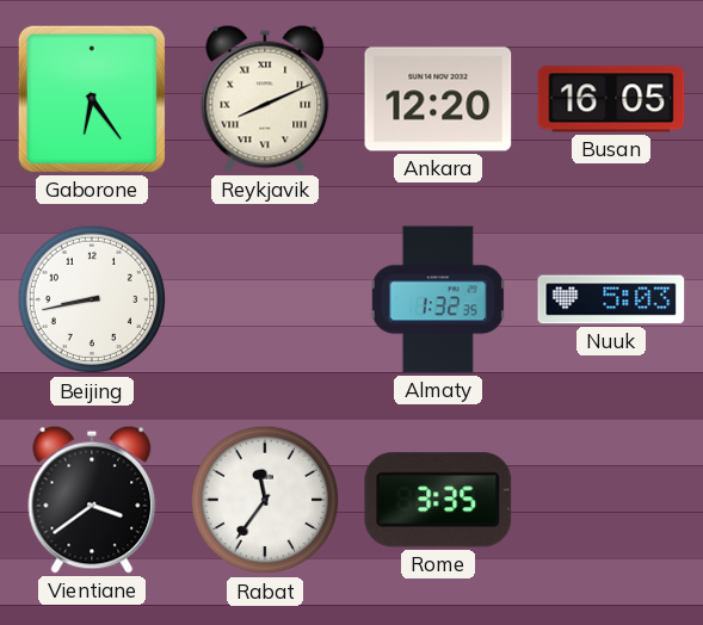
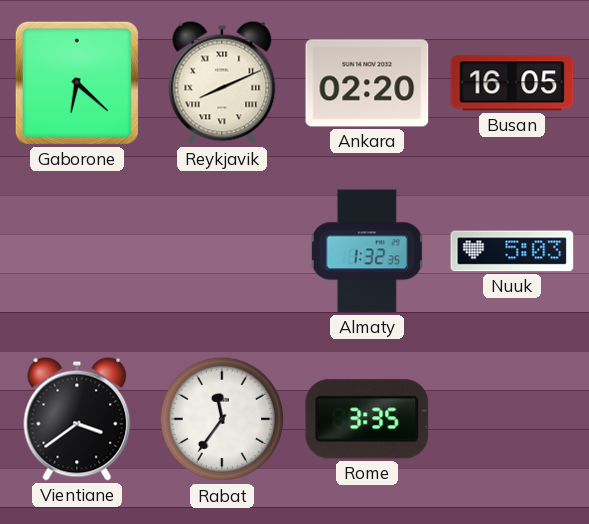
Gaborone: 6:24 -> 6:22 (77, 83)
Ankara: 12:20 -> 02:20 (367, 83)
Beijing: 8:43 -> none (92, 299)
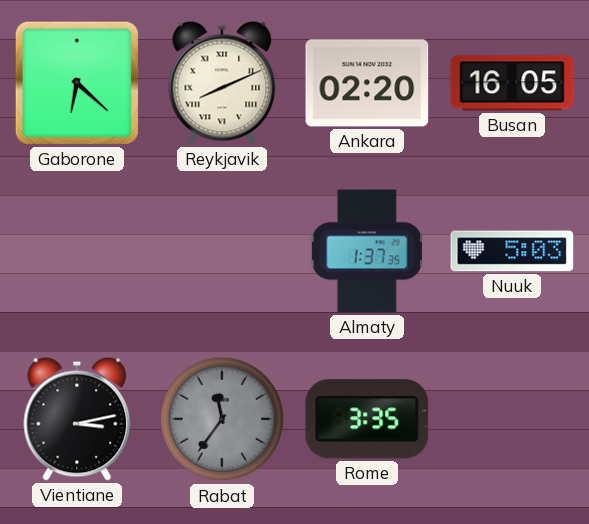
Almaty: 1:32 -> 1:37 (367, 251)
Vientiane: 3:39 -> 3:13 (77, 419)
Rabat dial: white -> grey (222, 419)
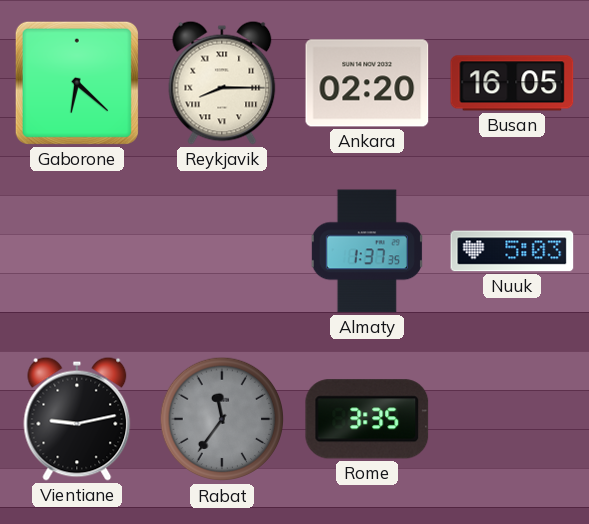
Reykjavik: 8:11 -> 8:15 (222, 83)
Vientiane: 3:13 -> 9:13 (77, 419)
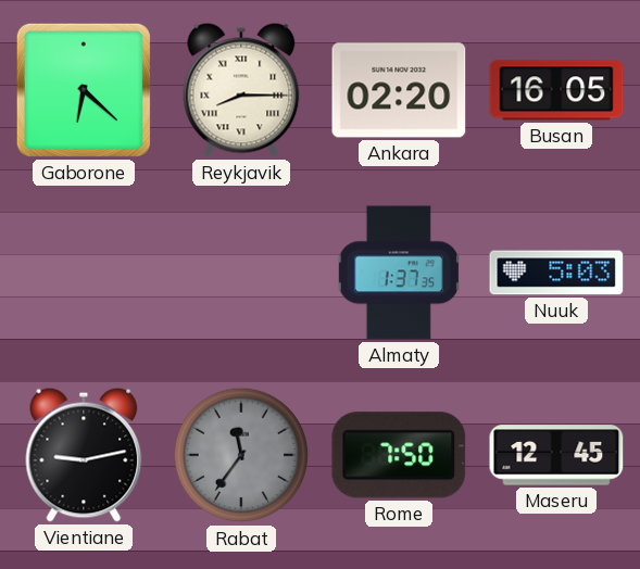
Rome: 3:35 -> 7:50 (399, 455)
Maseru: none -> 12:45 (556, 455)
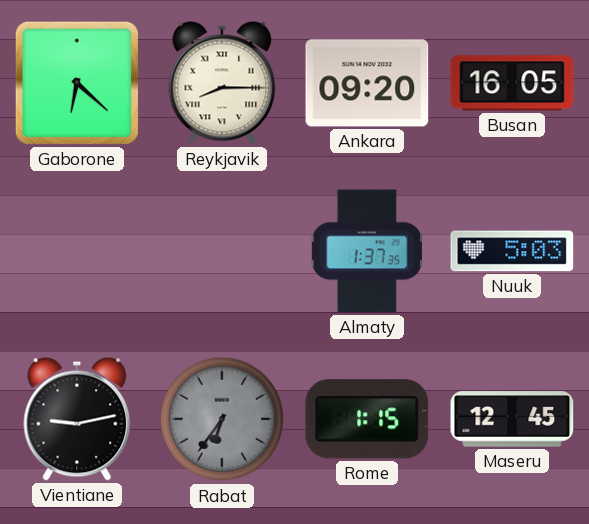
Ankara: 02:20 -> 09:20 (367, 83)
Rabat: 11:36 -> 6:36 (222, 419)
Rome: 7:50 -> 1:15 (367, 419)
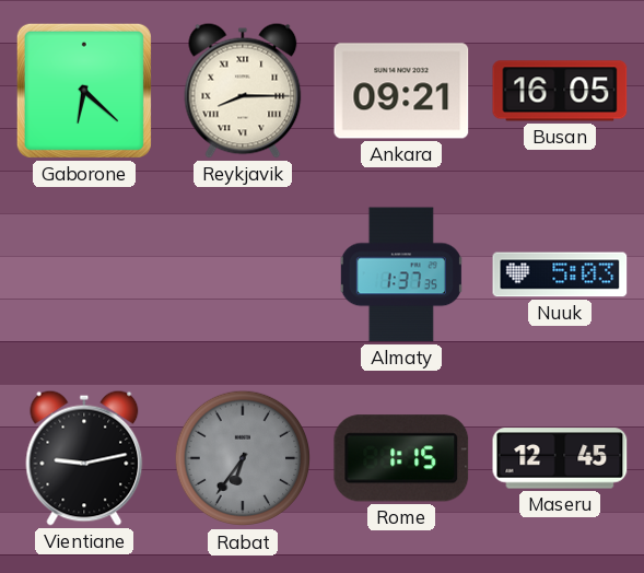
Ankara: 09:20 -> 09:21 (401, 91)
